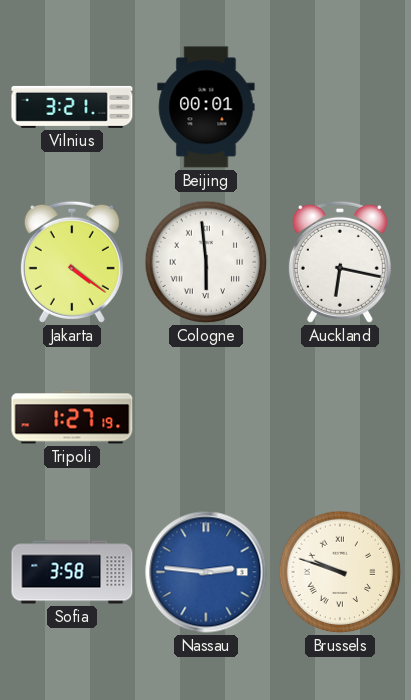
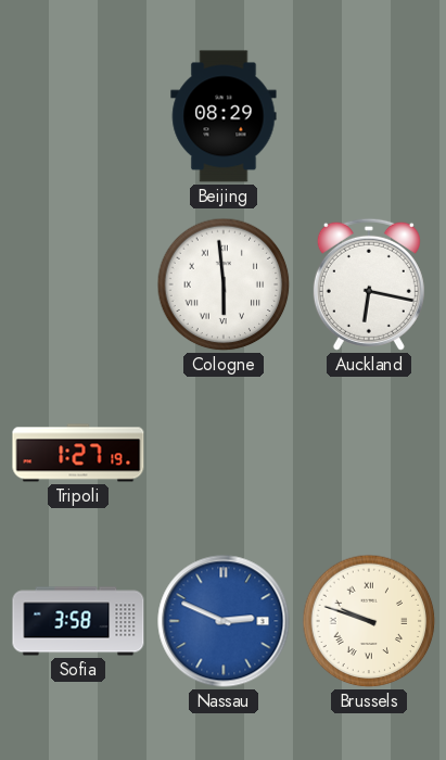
Vilnius: 3:21 -> none (72, 107)
Beijing: 00:01 -> 08:29 (224, 116)
Jakarta: 4:21 -> none (72, 262)
Nassau: 2:46 -> 2:49 (224, 621)
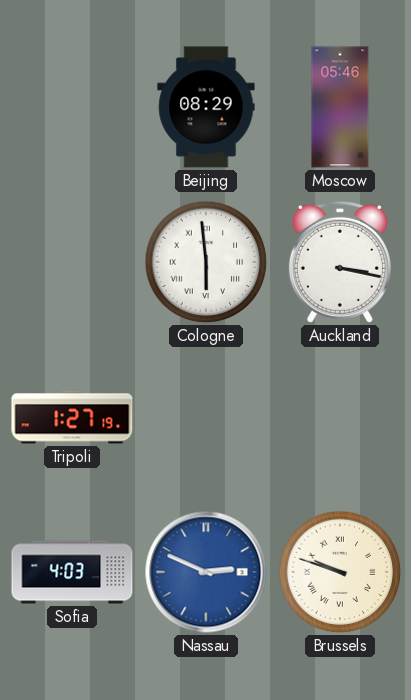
Moscow: none -> 05:46 (340, 107)
Auckland: 6:17 -> 3:17 (340, 262)
Sofia: 3:58 -> 4:03 (72, 572)
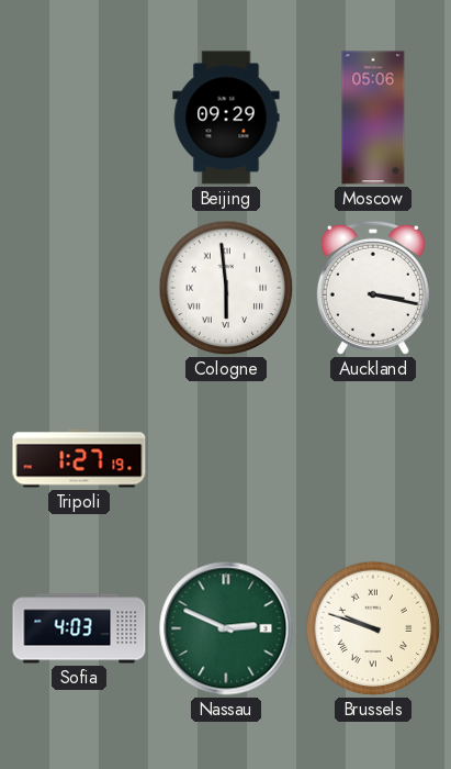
Beijing: 08:29 -> 09:29 (226, 118)
Moscow: 05:46 -> 05:06 (373, 118)
Nassau dial: blue -> green (226, 628)
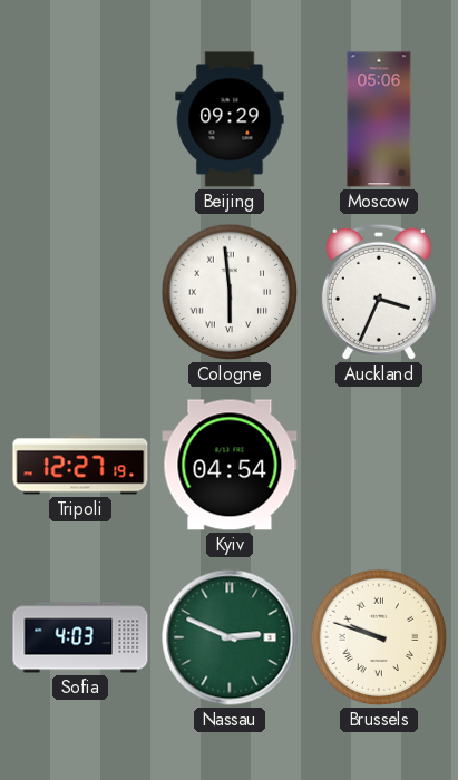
Auckland: 3:17 -> 3:34 (379, 292)
Tripoli: 1:27 -> 12:27 (80, 465)
Kyiv: none -> 04:54 (230, 465)
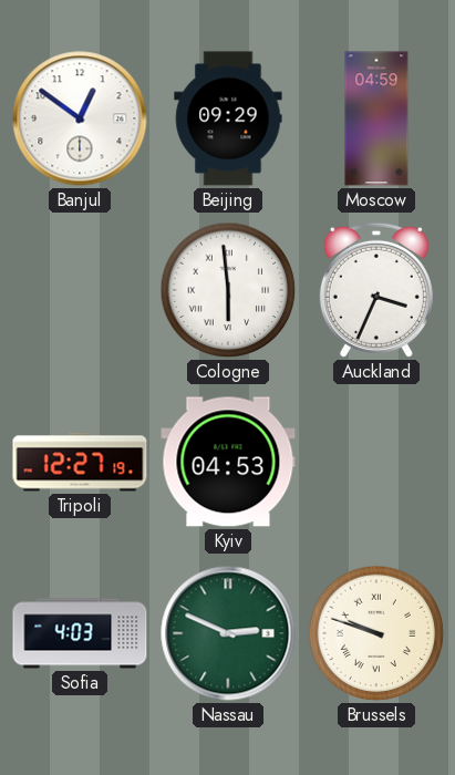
Banjul: none -> 12:51 (80, 118)
Moscow: 05:06 -> 04:59 (376, 118)
Kyiv: 04:54 -> 04:53 (228, 462)
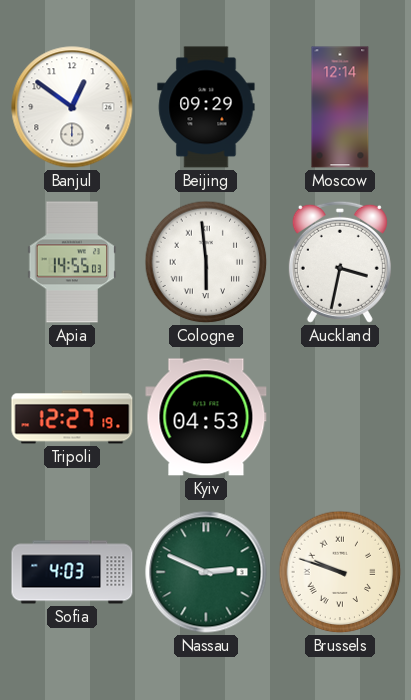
Moscow: 04:59 -> 12:14 (340, 107)
Apia: none -> 14:55 (72, 262)
Auckland: 3:34 -> 3:32 (340, 262)
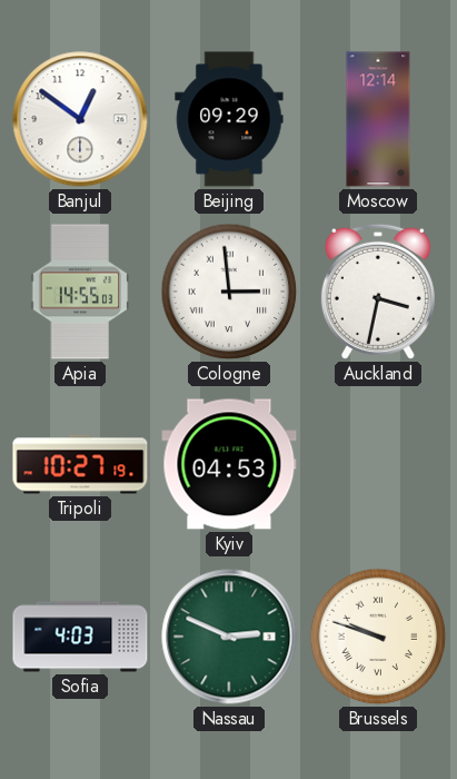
Cologne: 5:59 -> 2:59 (229, 292)
Tripoli: 12:27 -> 10:27 (80, 464)
